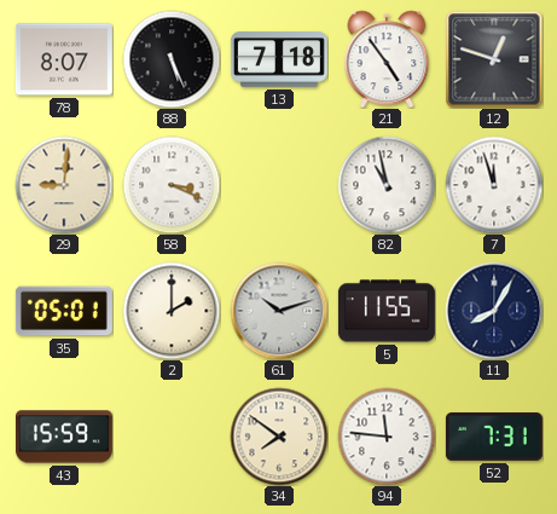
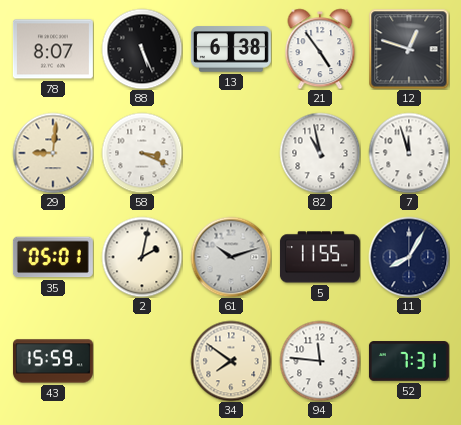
13: 7:18 -> 6:38 (231, 49)
2: 2:00 -> 2:02 (142, 257)
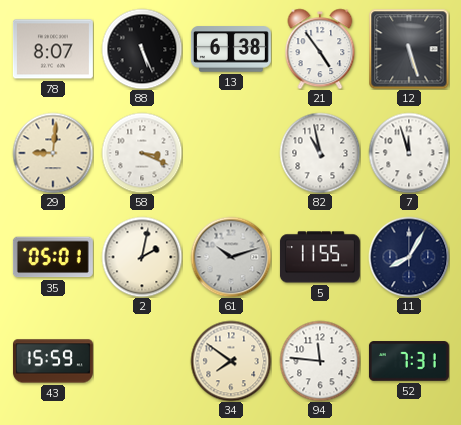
12: 12:48 -> 5:27 (409, 49)
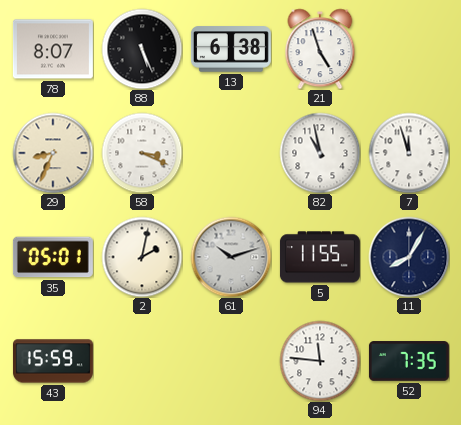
21: 4:54 -> 4:57 (320, 49)
12: 5:27 -> none (409, 49)
29: 9:01 -> 8:34 (53, 153)
34: 7:51 -> none (231, 361)
52: 7:31 -> 7:35 (409, 361)
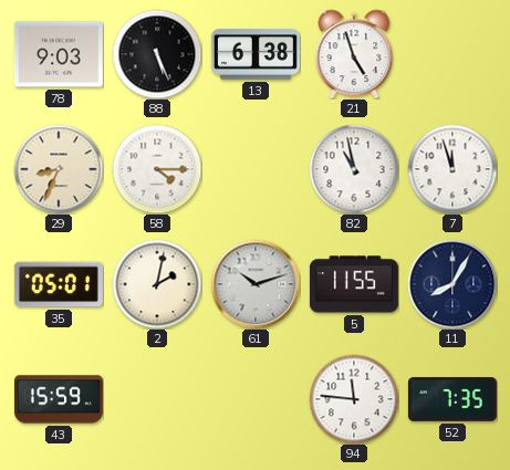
78: 8:07 -> 9:03 (59, 54)
58: 3:19 -> 4:15 (157, 169)
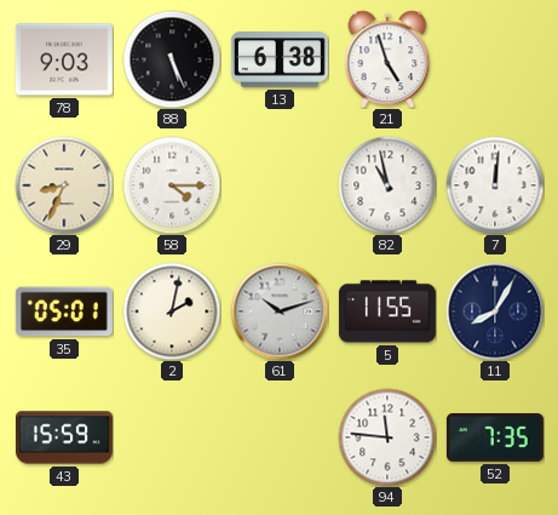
7: 11:57 -> 12:01 (495, 185)
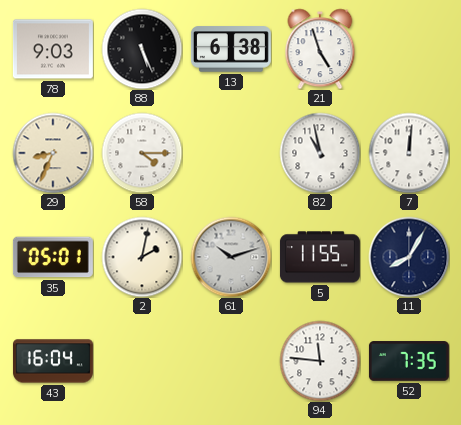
43: 15:59 -> 16:04 (53, 361)
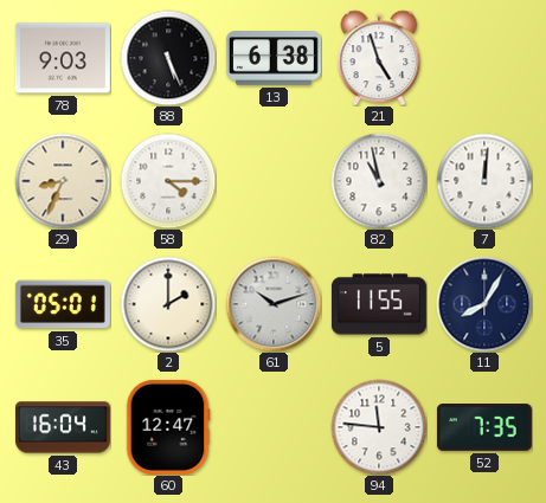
2: 2:02 -> 2:00 (168, 304)
60: none -> 12:47 (168, 427)
